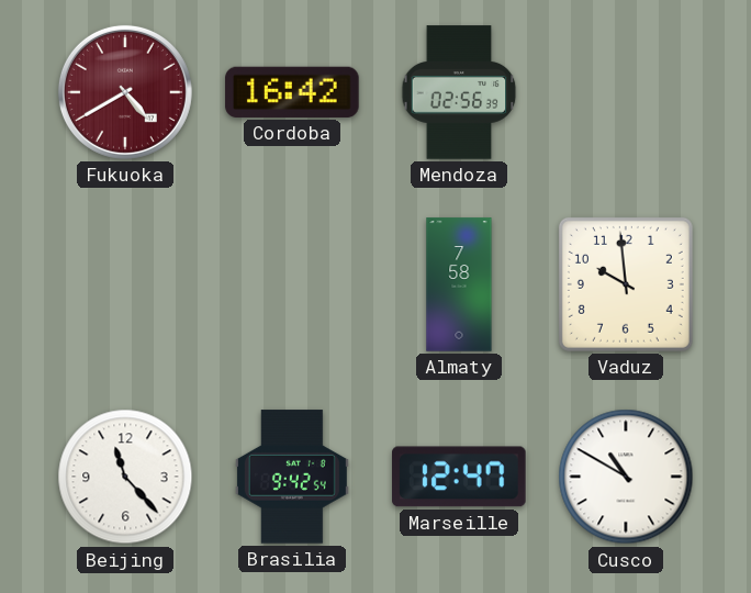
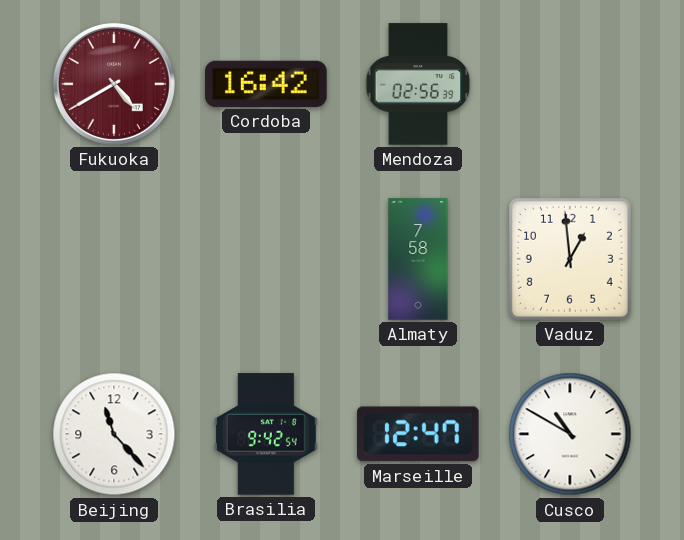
Vaduz: 9:59 -> 12:59 (570, 259)
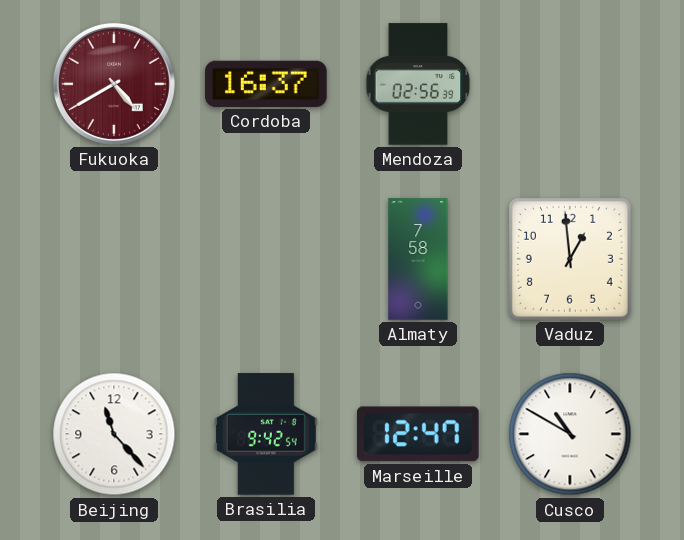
Cordoba: 16:42 -> 16:37 (266, 84)
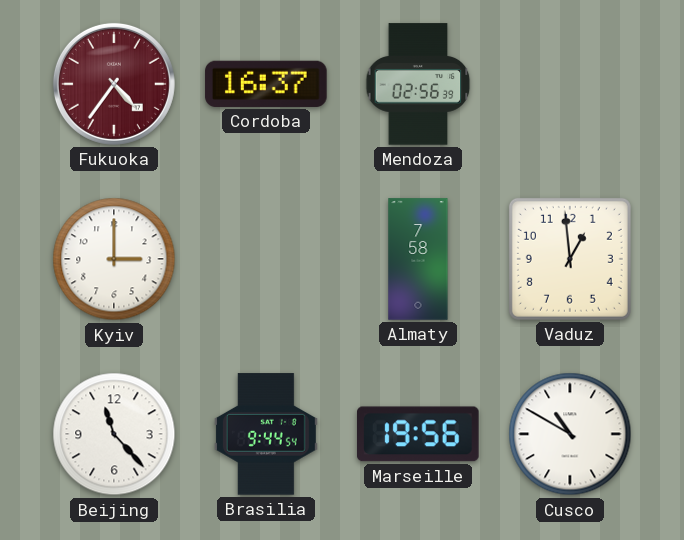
Fukuoka: 4:40 -> 4:36 (114, 84)
Kyiv: none -> 3:00 (114, 259)
Brasilia: 9:42 -> 9:44 (266, 434)
Marseille: 12:47 -> 19:56 (419, 434)
